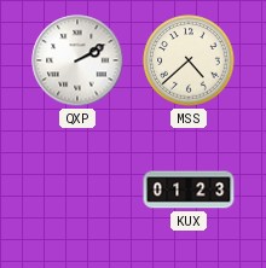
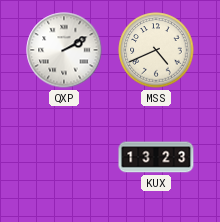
MSS: 4:38 -> 4:41 (156, 50)
KUX: 01:23 -> 13:23 (156, 157)
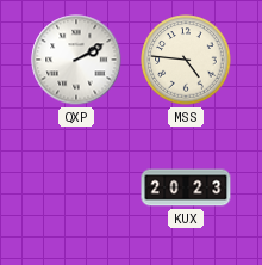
MSS: 4:41 -> 4:46 (186, 60)
KUX: 13:23 -> 20:23 (186, 187)
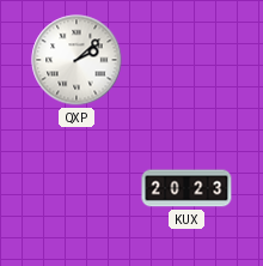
QXP: 2:10 -> 2:08 (77, 60)
MSS: 4:46 -> none (186, 60)
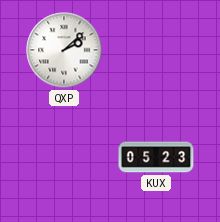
KUX: 20:23 -> 05:23 (156, 157)
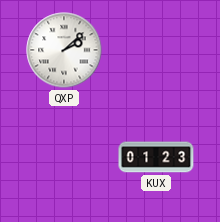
KUX: 05:23 -> 01:23 (156, 157)
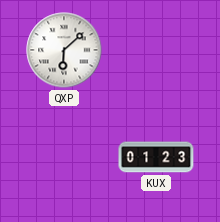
QXP: 2:08 -> 6:08 (64, 50)
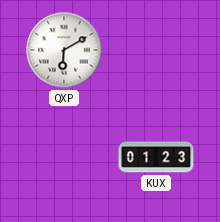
QXP: 6:08 -> 6:10 (64, 50)
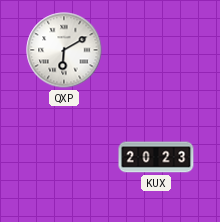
KUX: 01:23 -> 20:23 (156, 157)
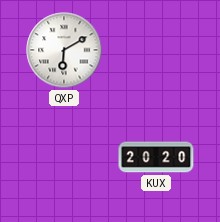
KUX: 20:23 -> 20:20 (156, 157)
